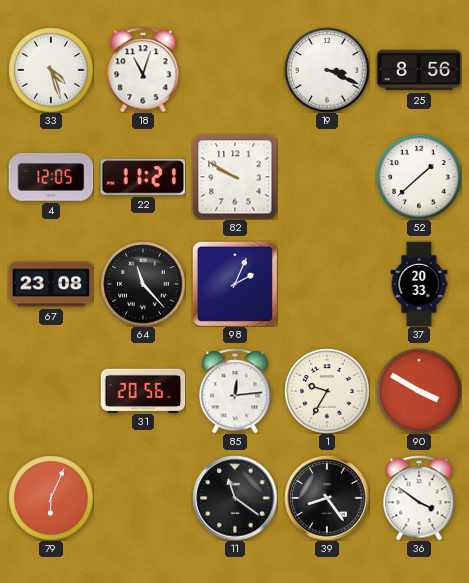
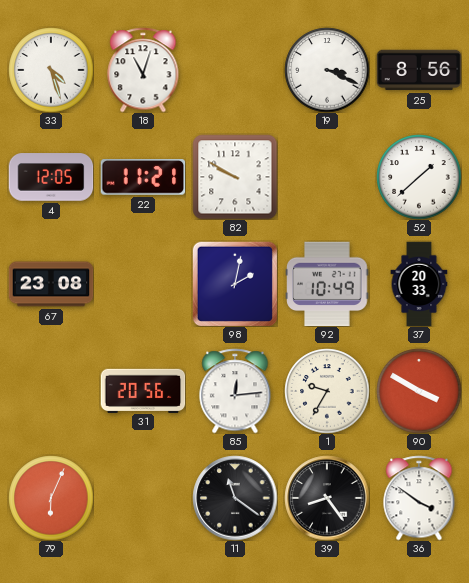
64: 11:23 -> none (143, 284)
98: 2:04 -> 2:02 (235, 284)
92: none -> 10:49 (327, 284)
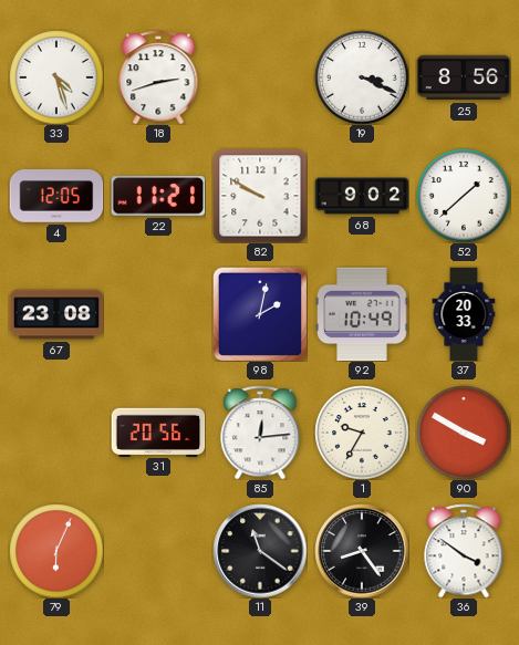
18: 11:03 -> 2:42 (158, 77)
68: none -> 9:02 (362, 196)
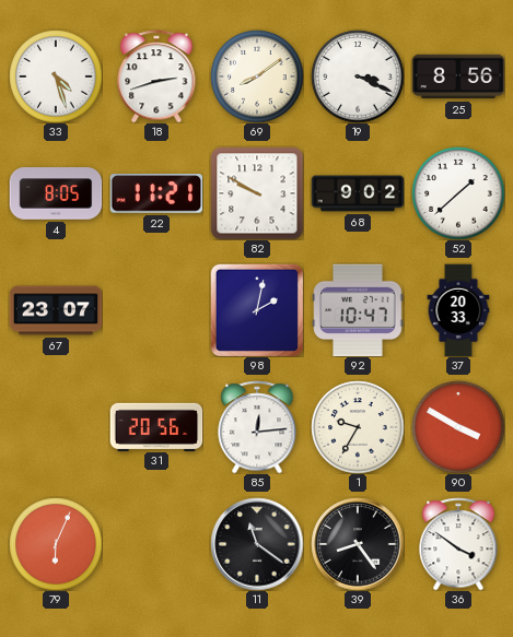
69: none -> 8:09 (257, 76)
4: 12:05 -> 8:05 (56, 193)
67: 23:08 -> 23:07 (56, 310)
92: 10:49 -> 10:47 (358, 310)
